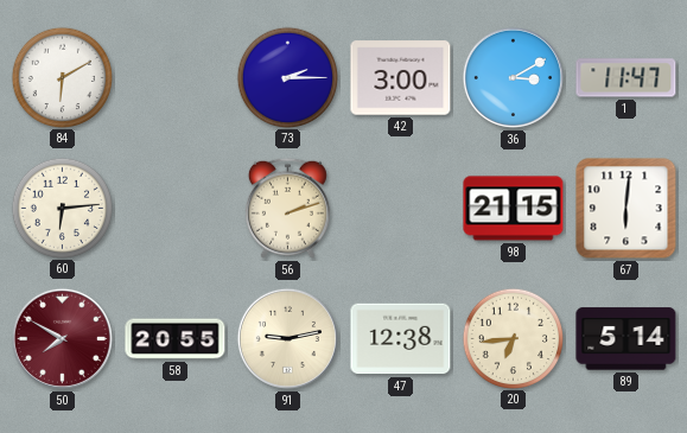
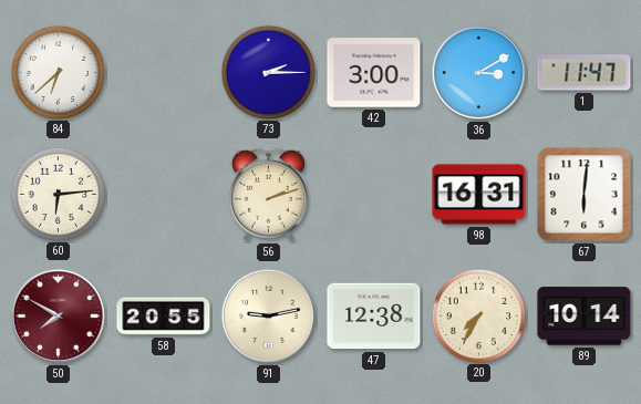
84: 6:10 -> 6:38 (58, 72)
98: 21:15 -> 16:31 (479, 195)
20: 6:44 -> 7:35 (478, 315)
89: 5:14 -> 10:14 (585, 317)
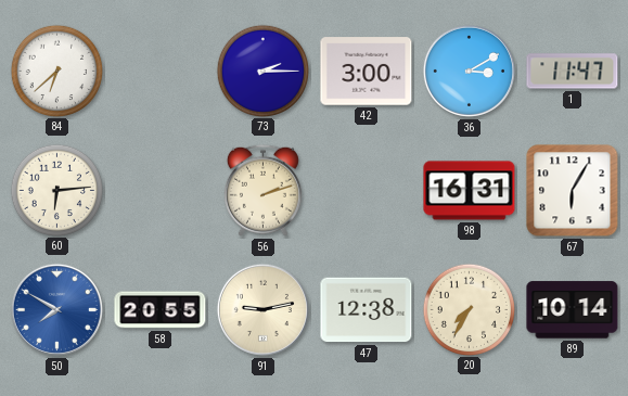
67: 6:01 -> 6:05 (573, 191)
50 dial: burgundy -> blue (56, 309)
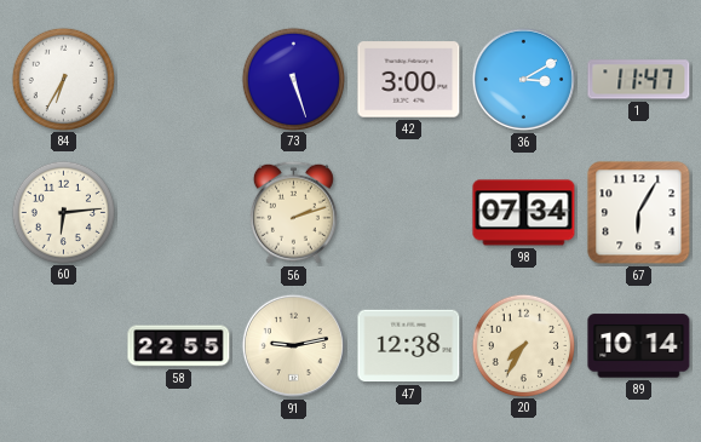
84: 6:38 -> 6:35 (63, 79)
73: 2:15 -> 5:27 (293, 79)
98: 16:31 -> 07:34 (524, 213)
50: 7:50 -> none (56, 309)
58: 20:55 -> 22:55 (179, 346)
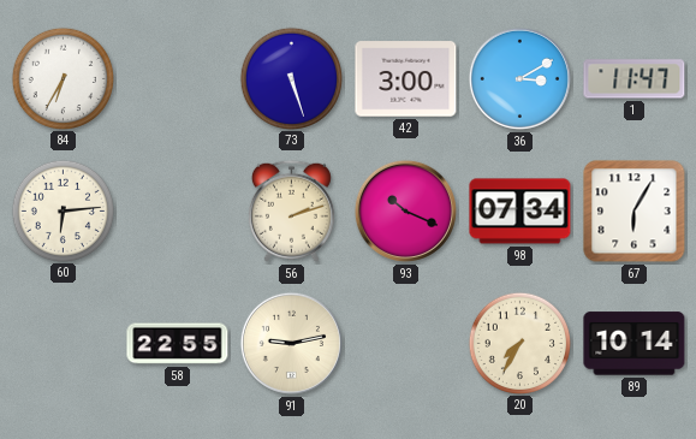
93: none -> 10:19 (405, 210)
47: 12:38 -> none (409, 346)
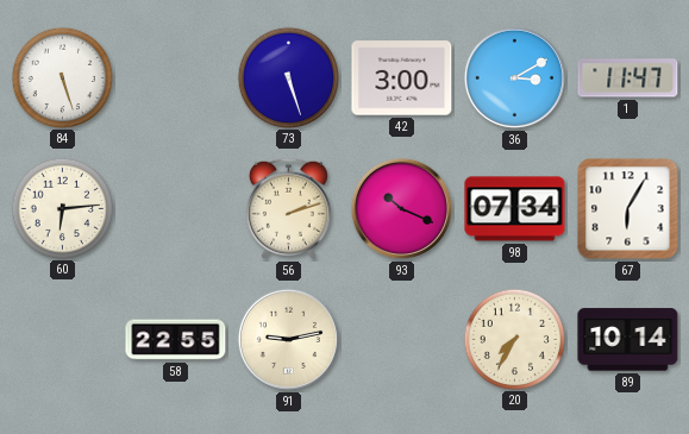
84: 6:35 -> 5:27 (62, 77)
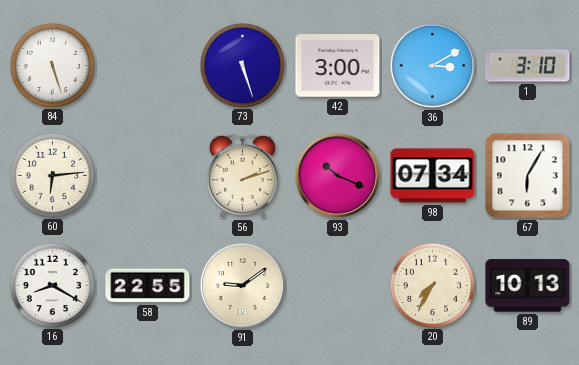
1: 11:47 -> 3:10 (528, 66)
16: none -> 8:20 (52, 285)
91: 9:13 -> 9:09 (242, 285)
89: 10:14 -> 10:13 (528, 286)
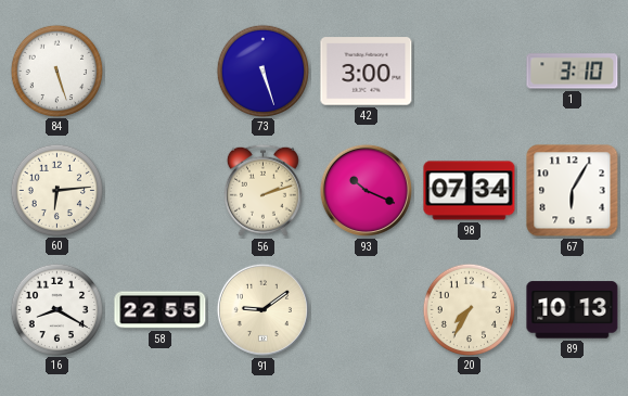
36: 3:10 -> none (432, 65)
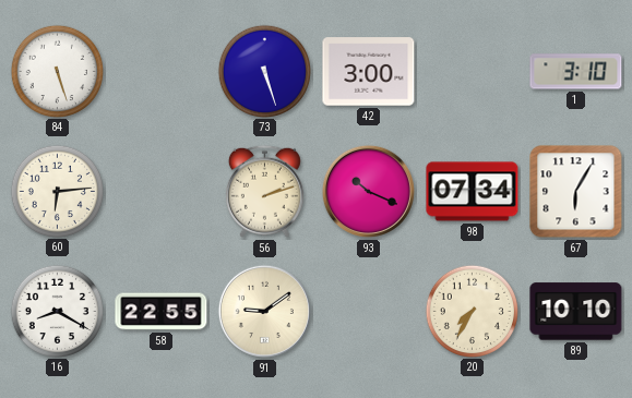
89: 10:13 -> 10:10 (576, 312)
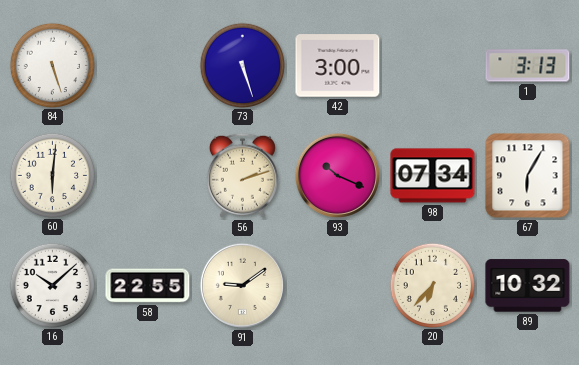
1: 3:10 -> 3:13 (528, 66)
60: 6:14 -> 6:01 (52, 175)
16: 8:20 -> 10:08 (52, 285)
20: 7:35 -> 6:37 (432, 285)
89: 10:10 -> 10:32 (528, 286)
